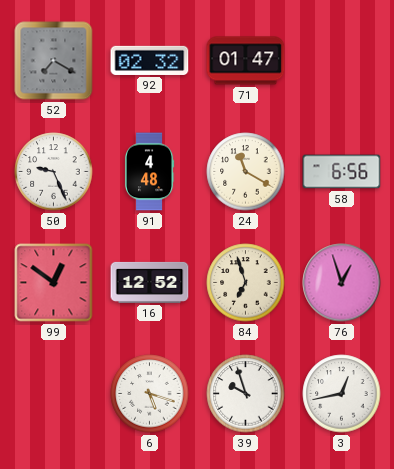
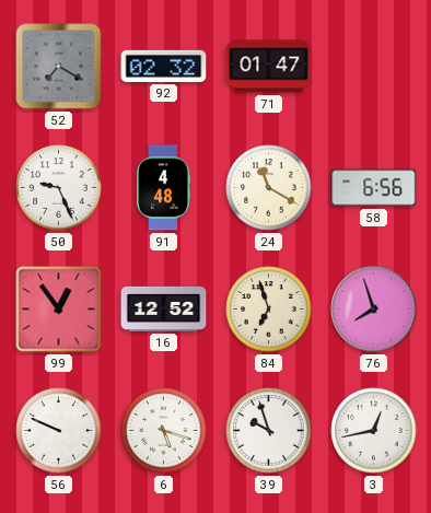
99: 12:51 -> 12:54 (59, 310)
76: 12:57 -> 7:57 (374, 310)
56: none -> 9:49 (59, 431)
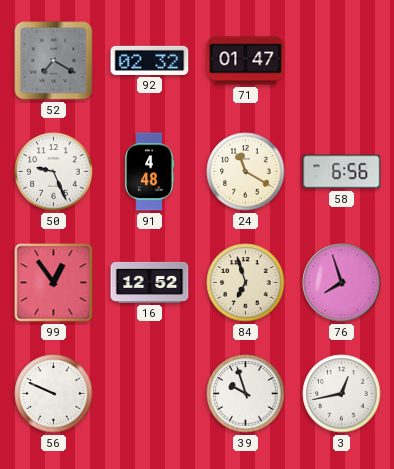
6: 5:18 -> none (164, 431)
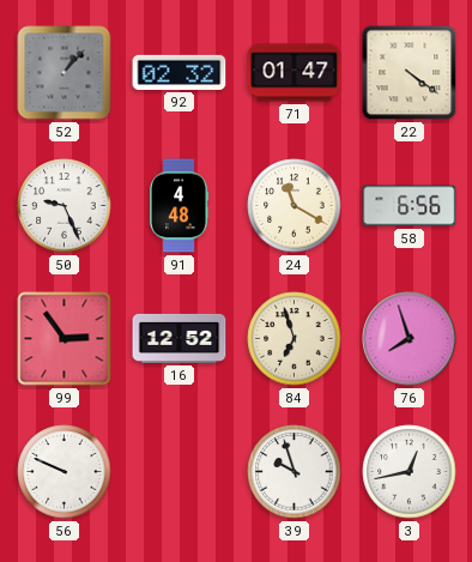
52: 7:20 -> 1:07 (65, 73)
22: none -> 4:21 (410, 73)
99: 12:54 -> 2:54 (65, 339)
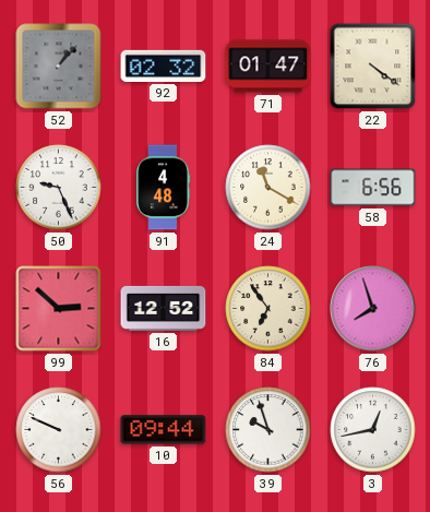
99: 2:54 -> 2:52 (59, 309)
84: 6:57 -> 6:54 (268, 309)
10: none -> 09:44 (164, 430)
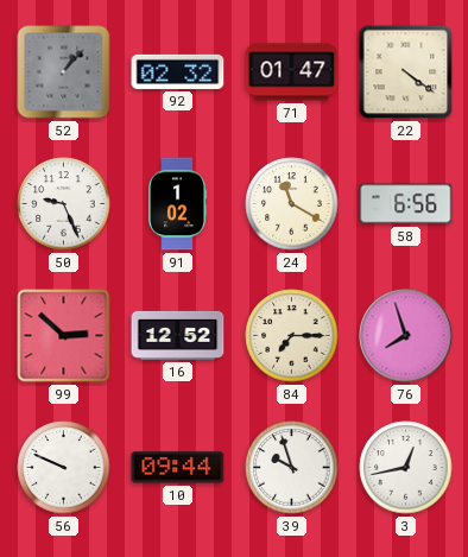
91: 4:48 -> 1:02 (177, 204)
84: 6:54 -> 7:15 (292, 336)
